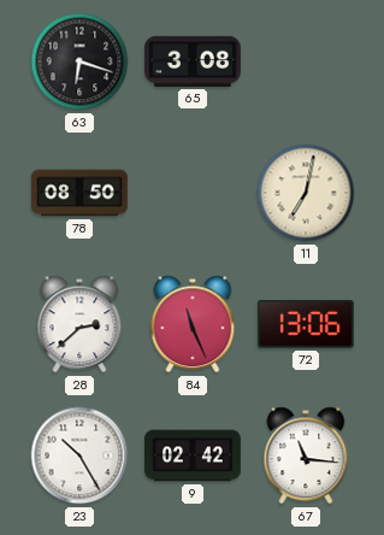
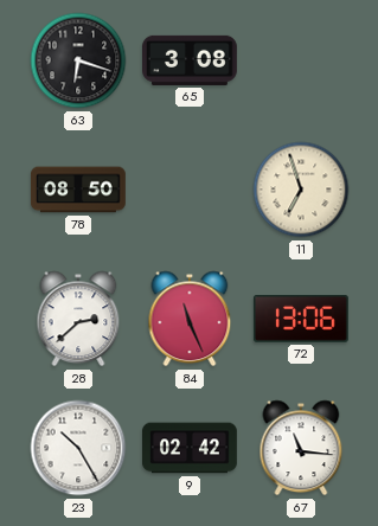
11: 7:02 -> 6:57 (301, 190)
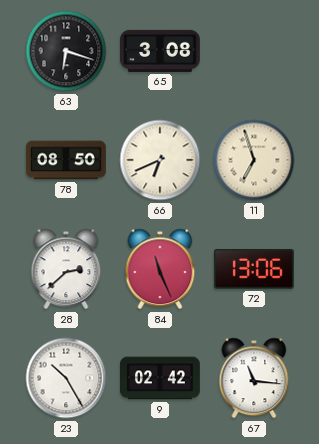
66: none -> 6:41 (160, 160)
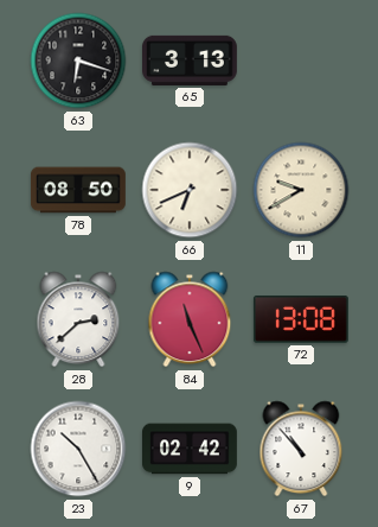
65: 3:08 -> 3:13 (191, 61)
11: 6:57 -> 9:40 (301, 190)
72: 13:06 -> 13:08 (301, 319)
67: 11:16 -> 10:53 (301, 449)
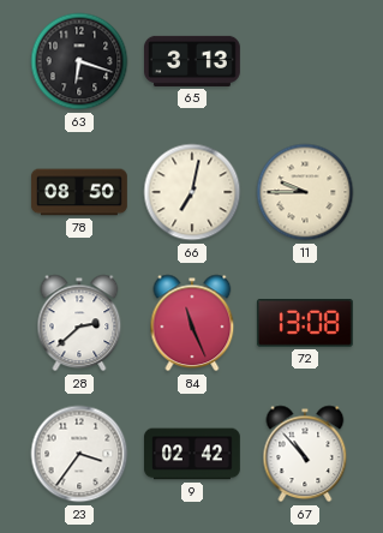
66: 6:41 -> 7:02 (192, 192)
11: 9:40 -> 9:45 (305, 192)
23: 10:25 -> 3:36 (79, 454)
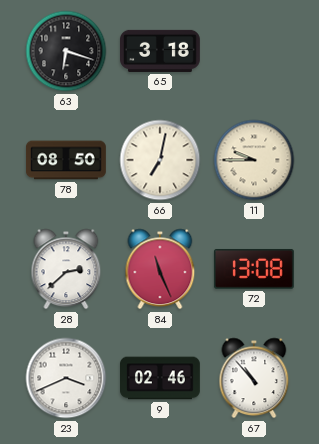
65: 3:13 -> 3:18 (161, 51)
23: 3:36 -> 3:41 (66, 378)
9: 02:42 -> 02:46 (161, 378)
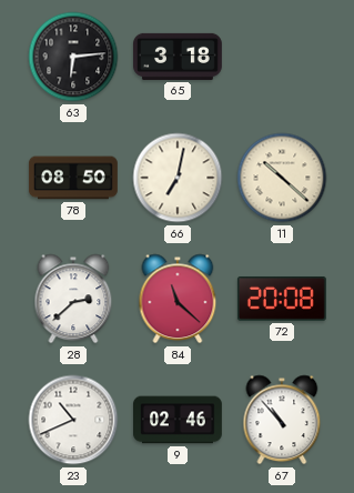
63: 6:18 -> 6:14 (73, 57)
11: 9:45 -> 10:22 (282, 178)
84: 11:26 -> 11:22 (178, 299)
72: 13:08 -> 20:08 (282, 299)
23: 3:41 -> 10:41 (73, 420)
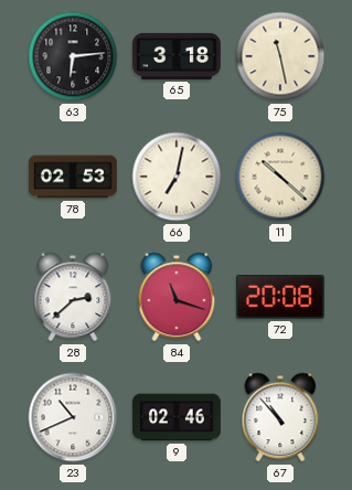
75: none -> 11:28 (280, 56)
78: 08:50 -> 02:53 (74, 177)
84: 11:22 -> 11:18 (177, 297)
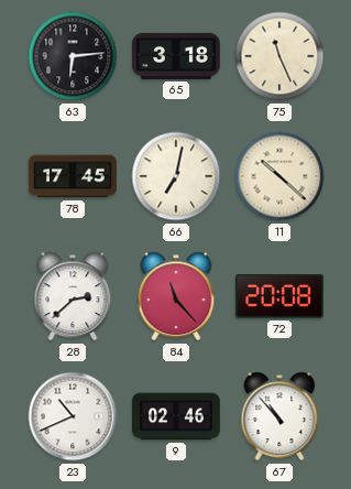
75: 11:28 -> 11:26 (279, 56)
78: 02:53 -> 17:45 (74, 176)
84: 11:18 -> 11:23 (176, 296)
